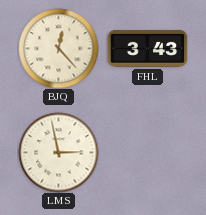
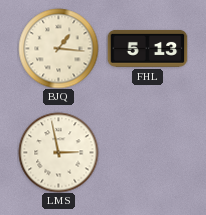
BJQ: 12:23 -> 1:16 (58, 48)
FHL: 3:43 -> 5:13 (147, 48)
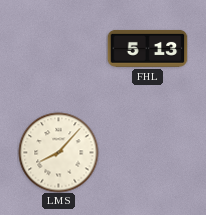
BJQ: 1:16 -> none (58, 48)
LMS: 2:58 -> 8:07 (58, 152)
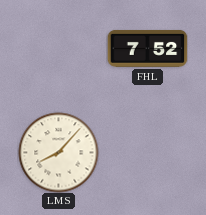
FHL: 5:13 -> 7:52 (147, 48)
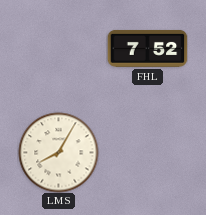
LMS: 8:07 -> 8:05 (58, 152)
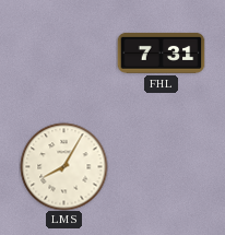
FHL: 7:52 -> 7:31 (161, 52)
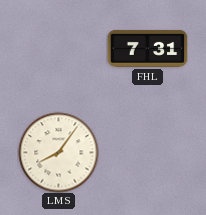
LMS: 8:05 -> 8:06 (58, 152)
